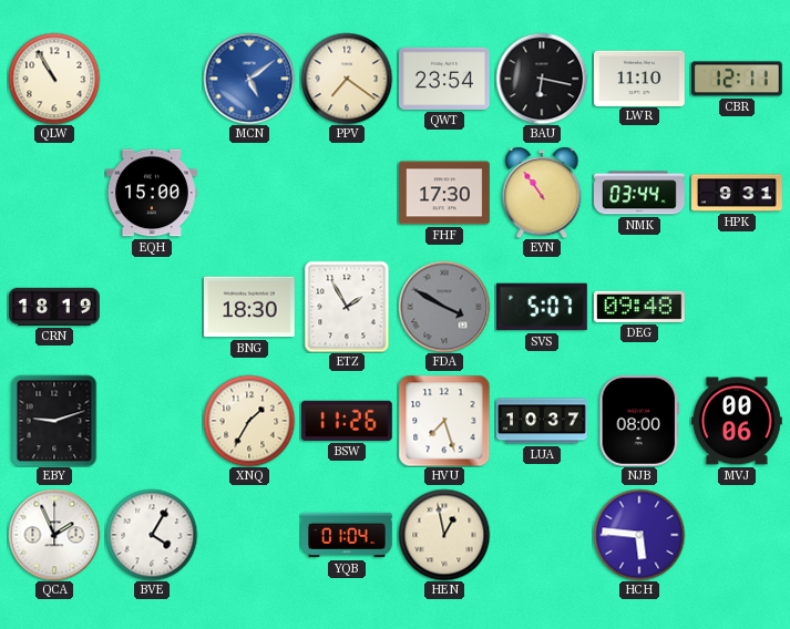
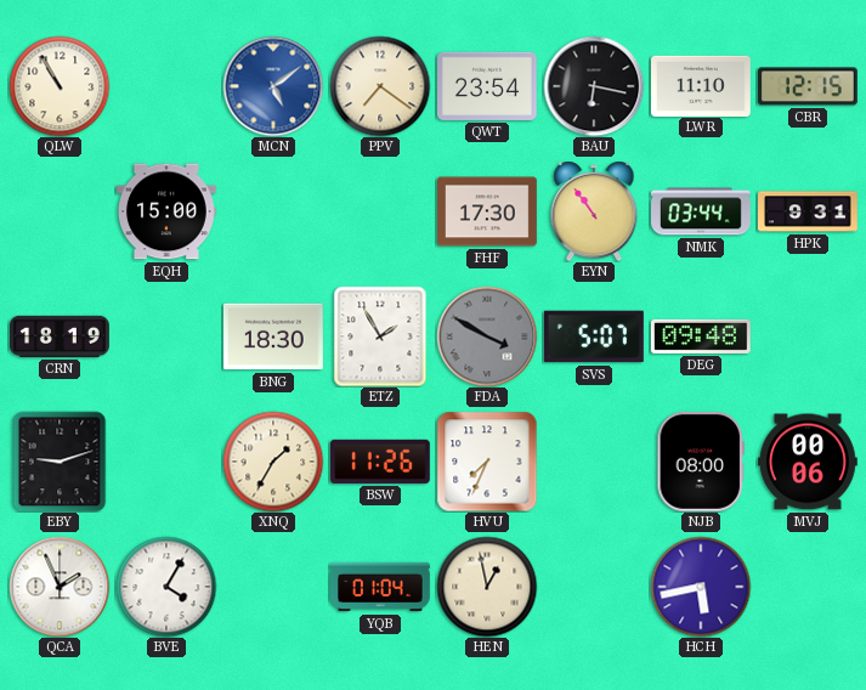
CBR: 12:11 -> 12:15 (808, 86)
HVU: 7:27 -> 7:34 (487, 462)
LUA: 10:37 -> none (543, 421)
HCH: 5:46 -> 5:43 (701, 587)
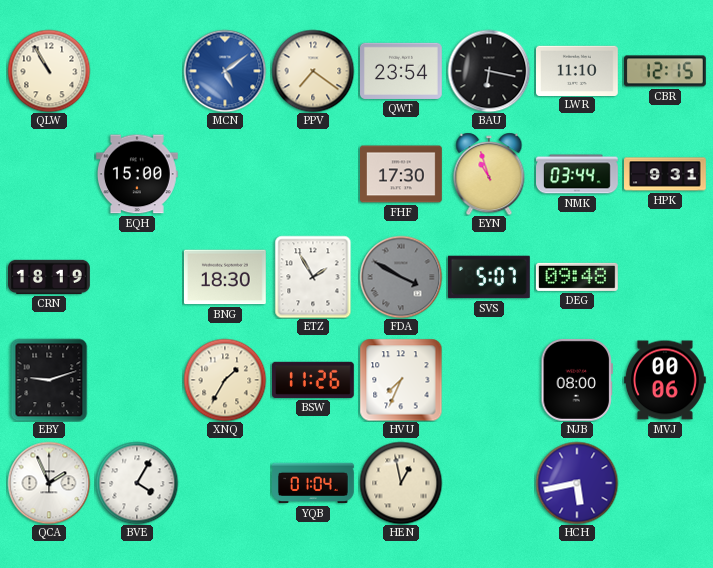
EYN: 10:54 -> 10:57 (489, 174)
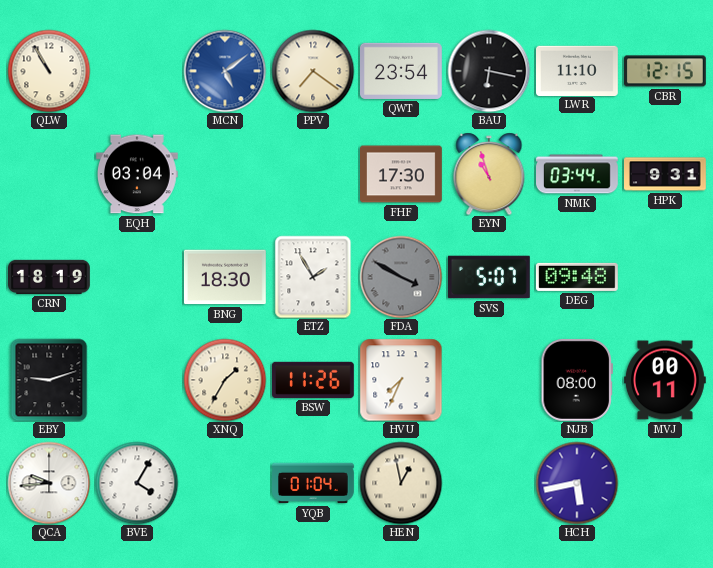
EQH: 15:00 -> 03:04 (137, 174)
MVJ: 00:06 -> 00:11 (666, 380)
QCA: 1:56 -> 9:44 (49, 483)
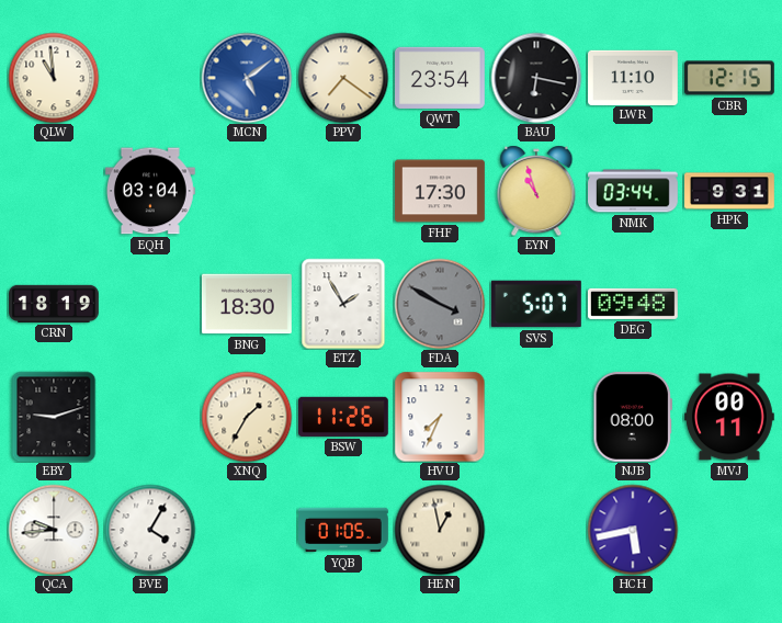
QLW: 10:55 -> 10:59 (54, 78)
YQB: 01:04 -> 01:05 (344, 530)
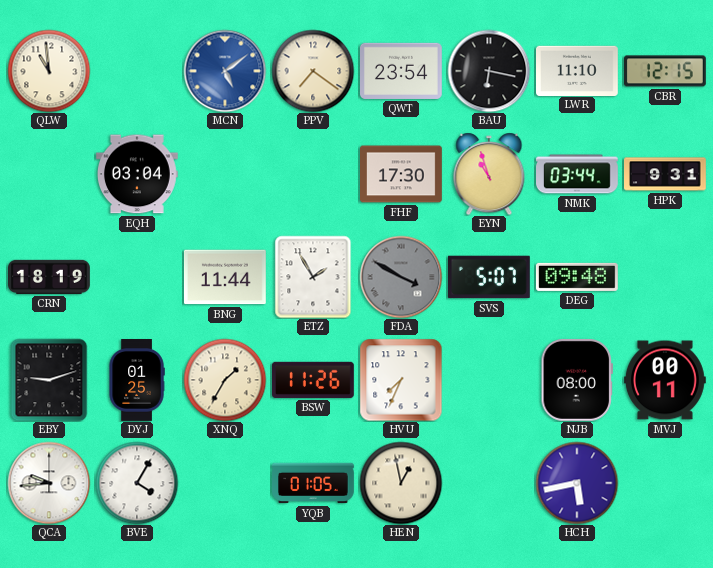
BNG: 18:30 -> 11:44 (225, 277)
DYJ: none -> 01:25 (137, 381)
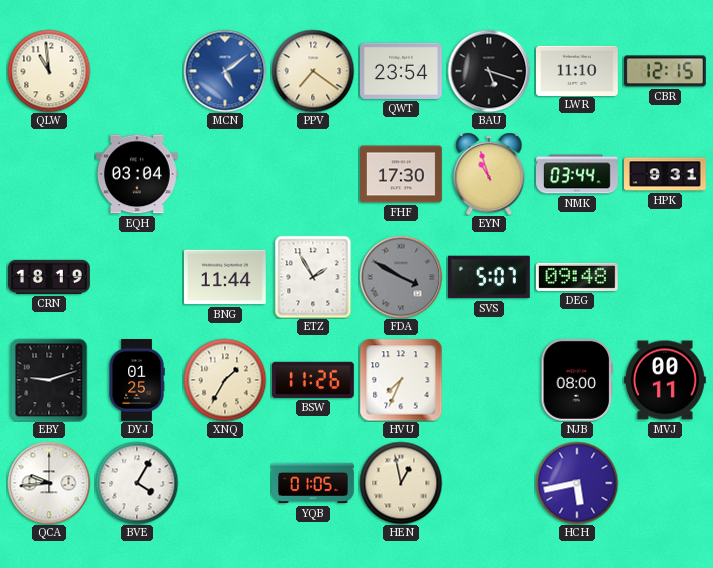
BAU: 6:17 -> 5:18 (489, 71)
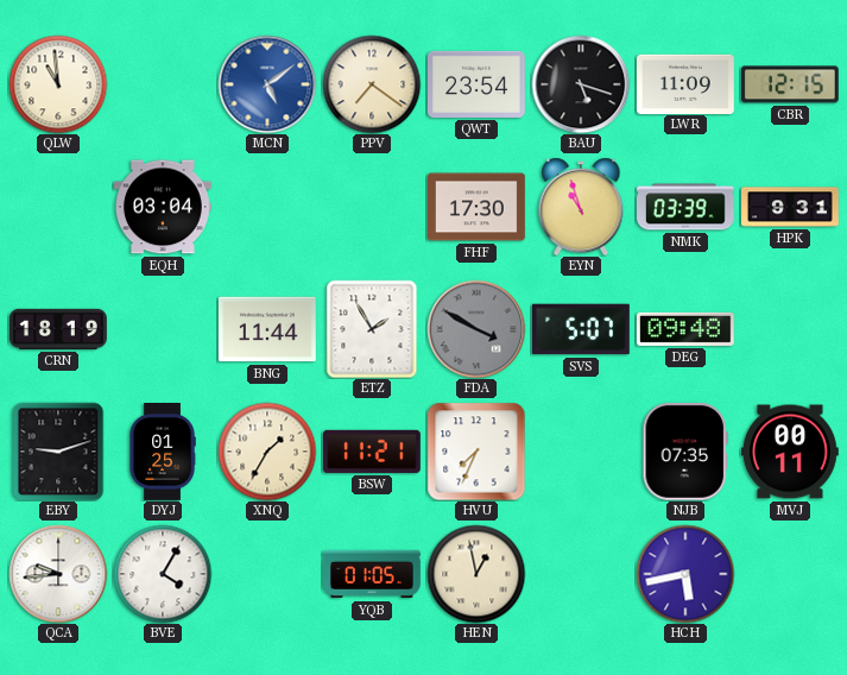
LWR: 11:10 -> 11:09 (687, 83)
NMK: 03:44 -> 03:39 (687, 207)
BSW: 11:26 -> 11:21 (372, 452)
NJB: 08:00 -> 07:35 (684, 452)
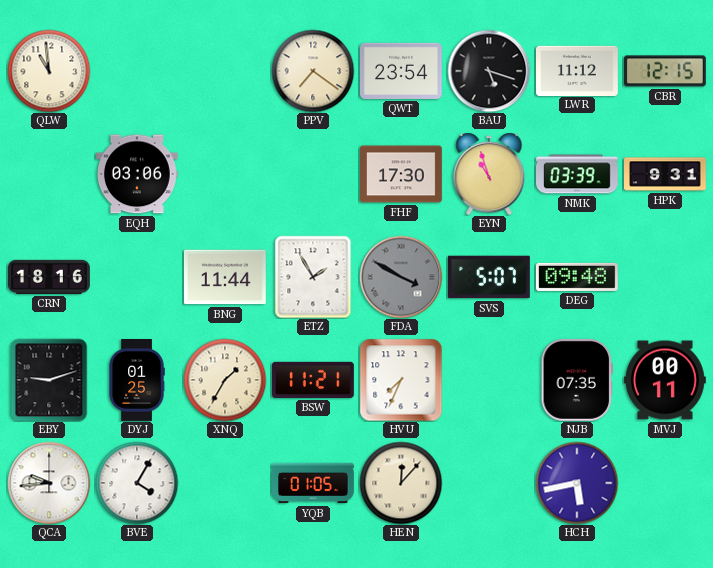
MCN: 5:09 -> none (267, 84)
LWR: 11:09 -> 11:12 (578, 70)
EQH: 03:04 -> 03:06 (137, 174)
CRN: 18:19 -> 18:16 (50, 277)
HEN: 12:58 -> 12:07 (401, 483)
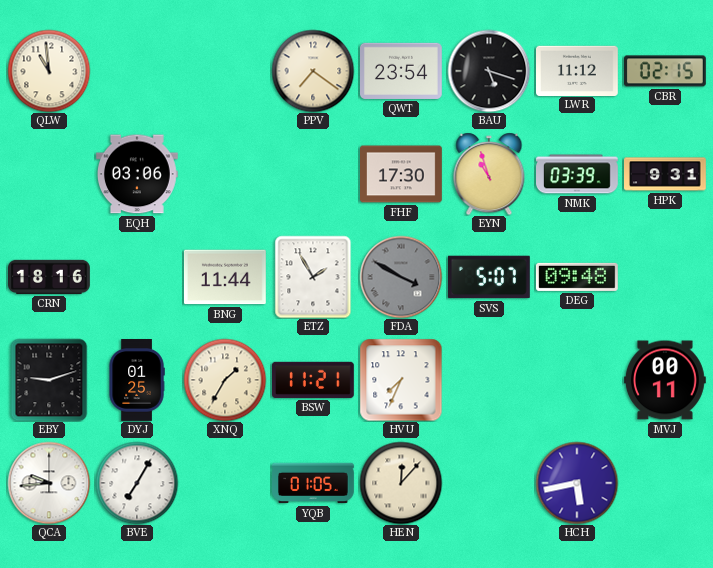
CBR: 12:15 -> 02:15 (665, 71)
NJB: 07:35 -> none (576, 380)
BVE: 4:05 -> 7:05 (137, 483)
